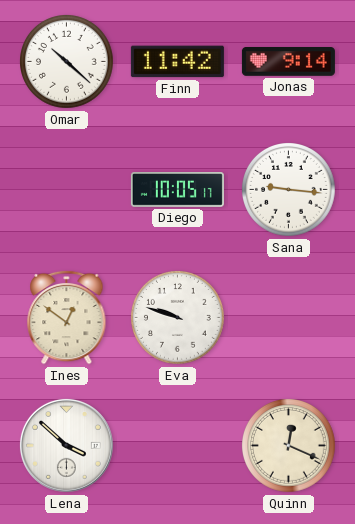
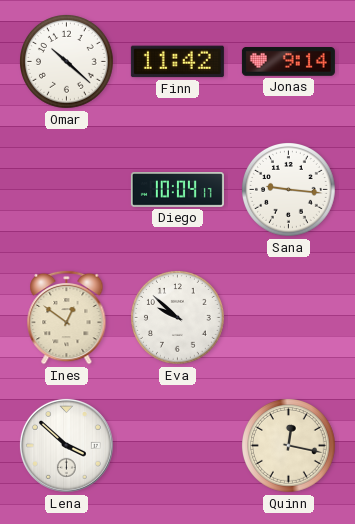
Diego: 10:05 -> 10:04 (177, 190)
Eva: 9:48 -> 9:52 (178, 318)
Quinn: 12:19 -> 12:17 (289, 446)
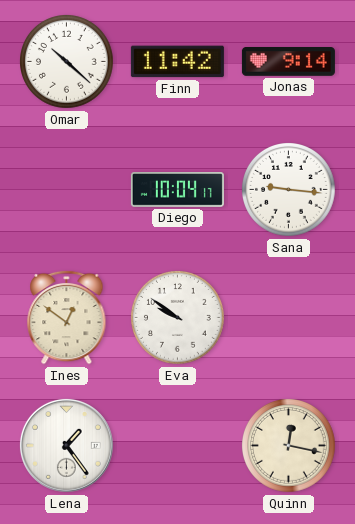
Eva: 9:52 -> 9:51 (178, 318)
Lena: 3:52 -> 1:24 (66, 445)
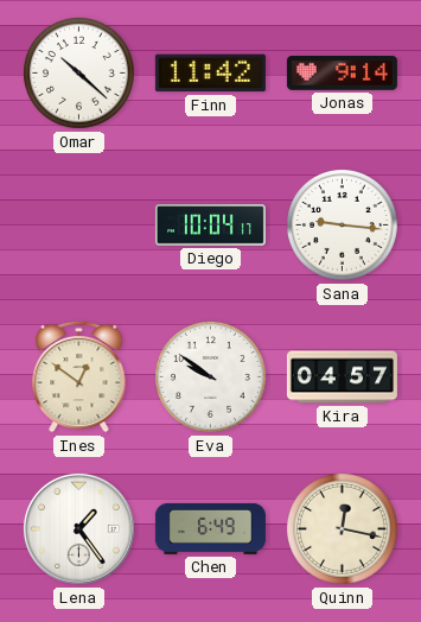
Kira: none -> 04:57 (342, 377)
Chen: none -> 6:49 (210, 528)
